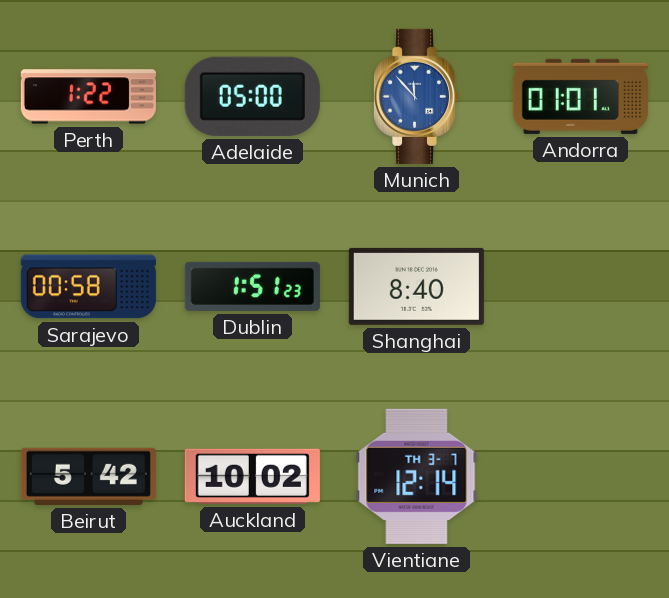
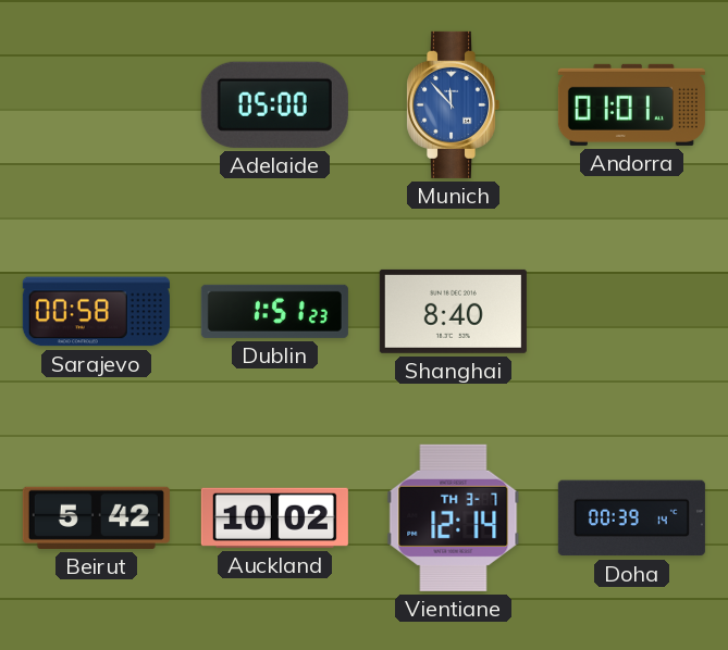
Perth: 1:22 -> none (88, 97)
Doha: none -> 00:39 (631, 518)
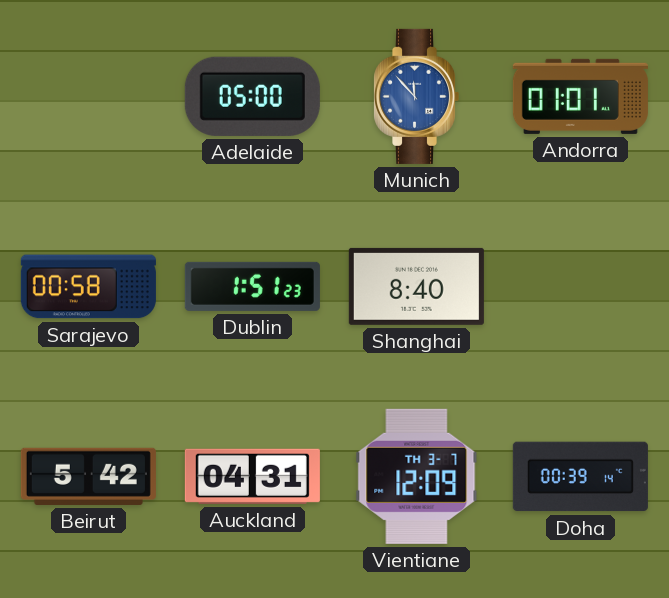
Auckland: 10:02 -> 04:31 (252, 476)
Vientiane: 12:14 -> 12:09 (417, 476)
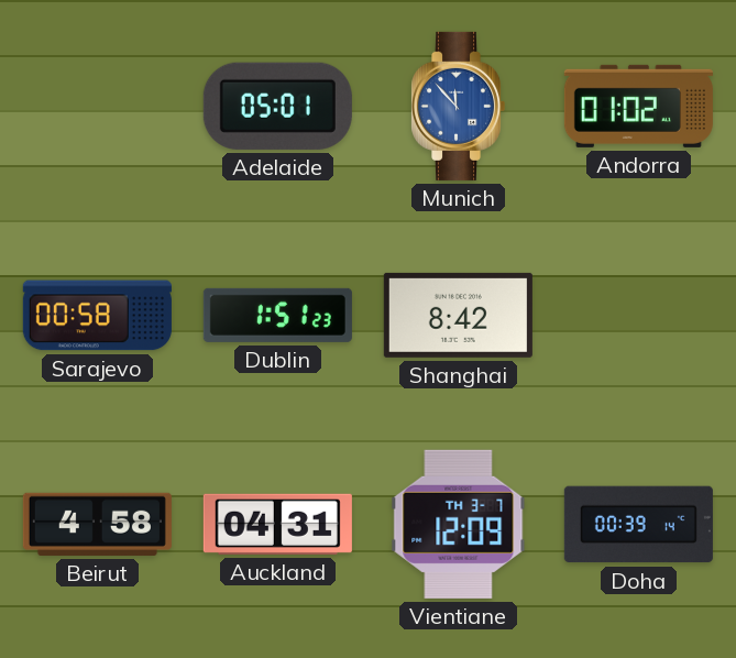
Adelaide: 05:00 -> 05:01 (277, 106)
Andorra: 01:01 -> 01:02 (638, 106)
Shanghai: 8:40 -> 8:42 (458, 315)
Beirut: 5:42 -> 4:58 (97, 524)
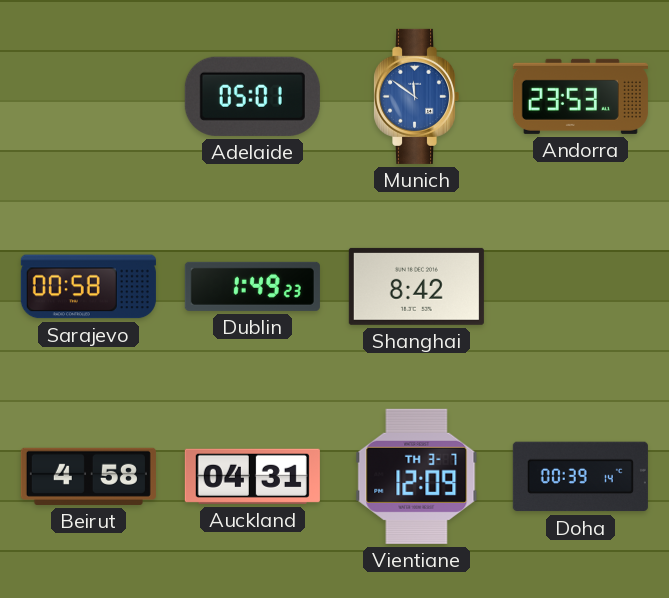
Munich: 11:53 -> 11:51 (417, 96)
Andorra: 01:02 -> 23:53 (580, 96)
Dublin: 1:51 -> 1:49 (252, 286)
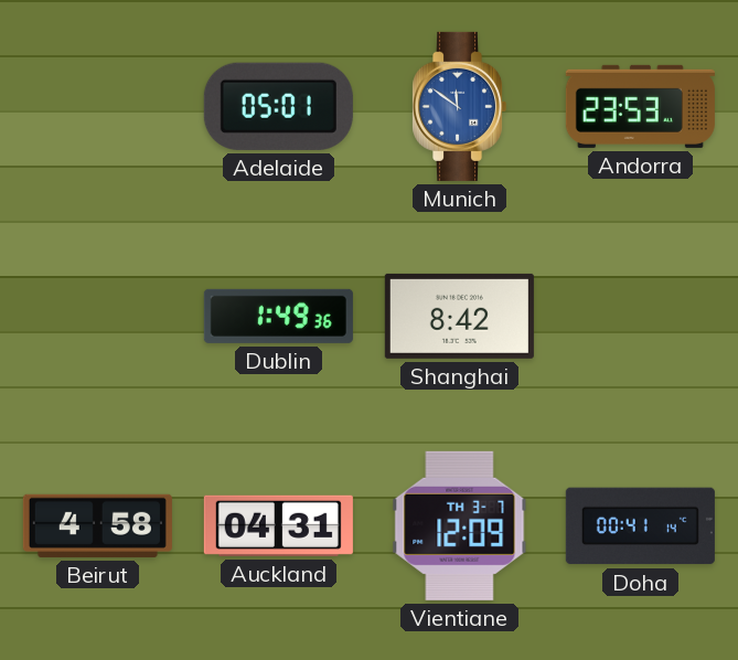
Sarajevo: 00:58 -> none (88, 287)
Dublin: 1:49:23 -> 1:49:36 (278, 316)
Doha: 00:39 -> 00:41 (640, 526)
